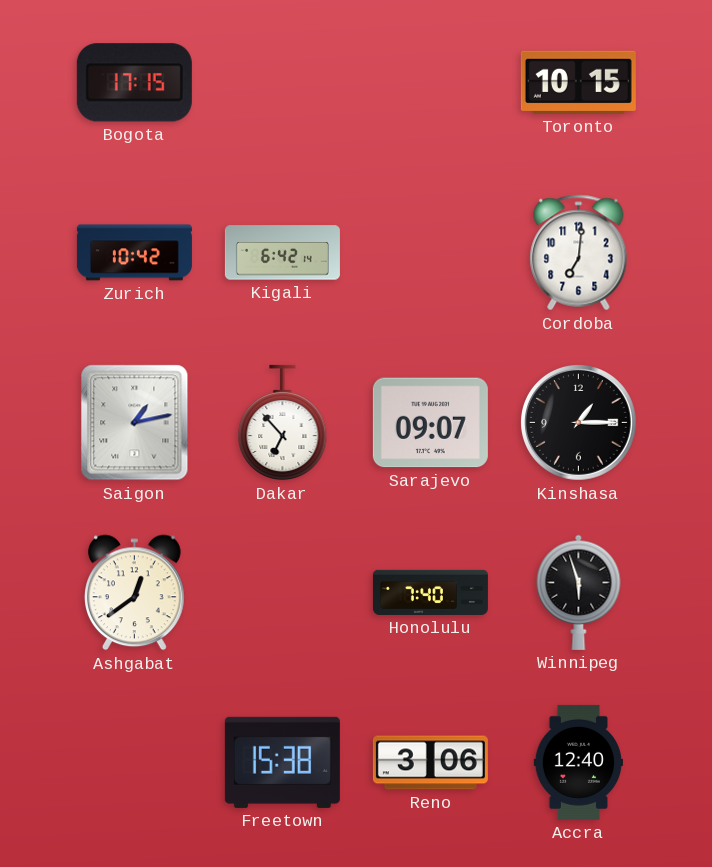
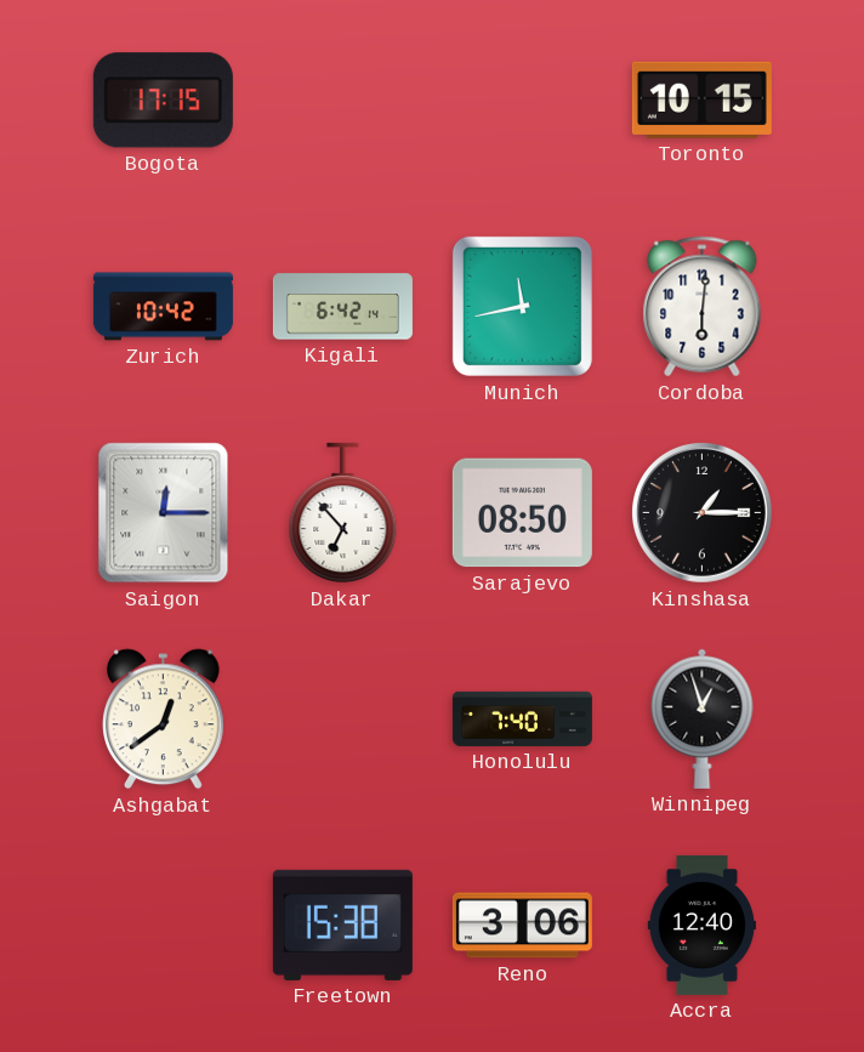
Munich: none -> 11:43 (522, 306)
Cordoba: 7:01 -> 6:01 (703, 307)
Saigon: 1:13 -> 12:15 (164, 513)
Sarajevo: 09:07 -> 08:50 (522, 513)
Winnipeg: 5:57 -> 12:57 (703, 718)
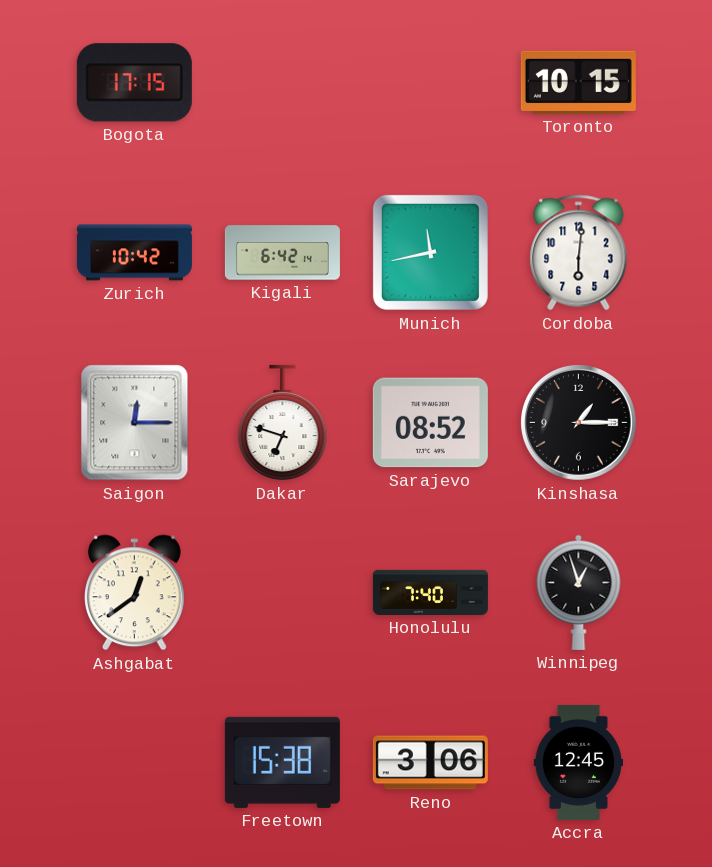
Dakar: 6:53 -> 6:48 (283, 423)
Sarajevo: 08:50 -> 08:52 (430, 423)
Accra: 12:40 -> 12:45 (578, 762)
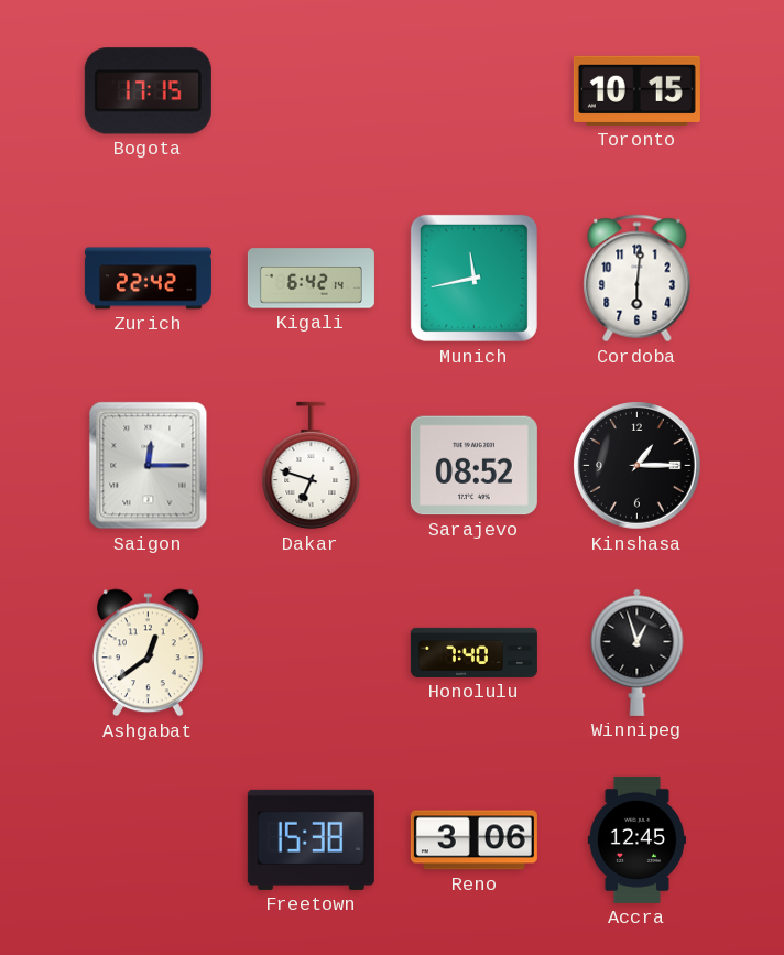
Zurich: 10:42 -> 22:42 (148, 279)
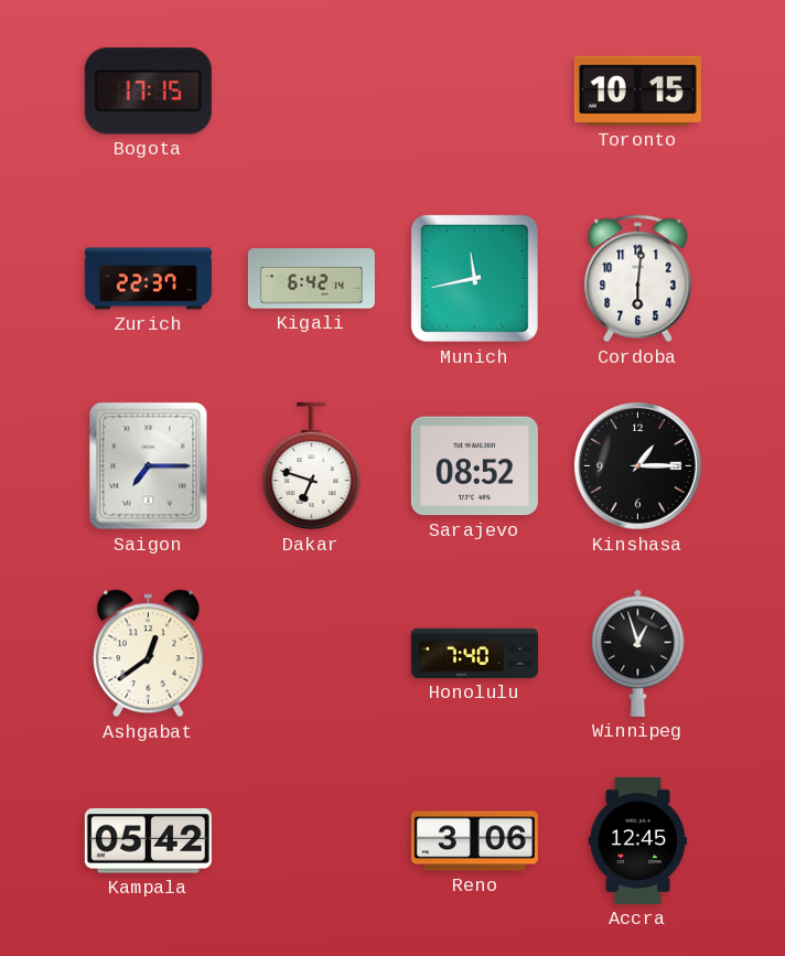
Zurich: 22:42 -> 22:37 (148, 279)
Saigon: 12:15 -> 7:15 (149, 466)
Kampala: none -> 05:42 (148, 841)
Freetown: 15:38 -> none (311, 839)
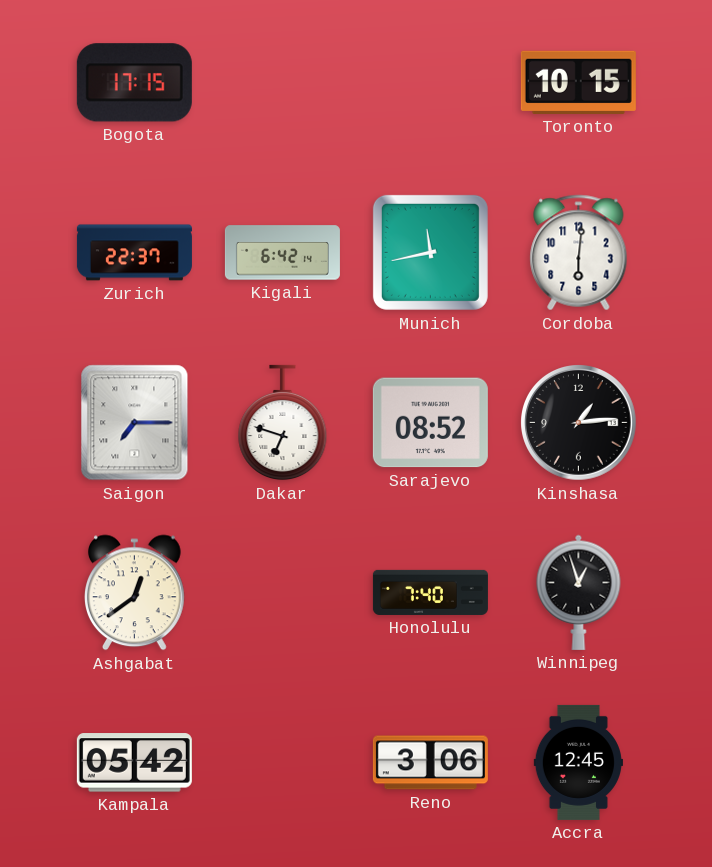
Kinshasa: 1:15 -> 1:14 (579, 423)
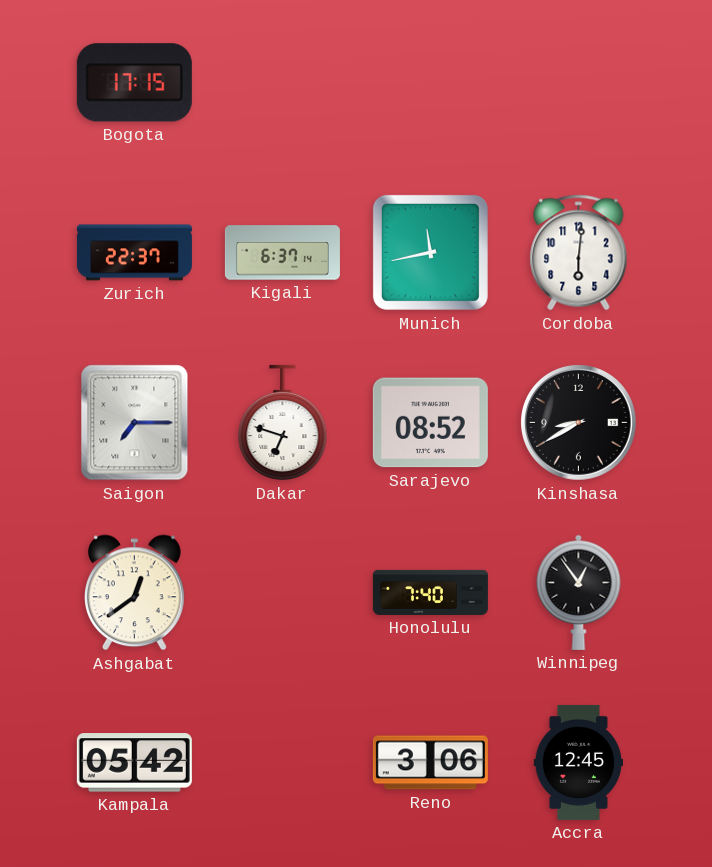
Toronto: 10:15 -> none (578, 82)
Kigali: 6:42 -> 6:37 (282, 253)
Kinshasa: 1:14 -> 8:40 (579, 423)
Winnipeg: 12:57 -> 12:54 (579, 592)
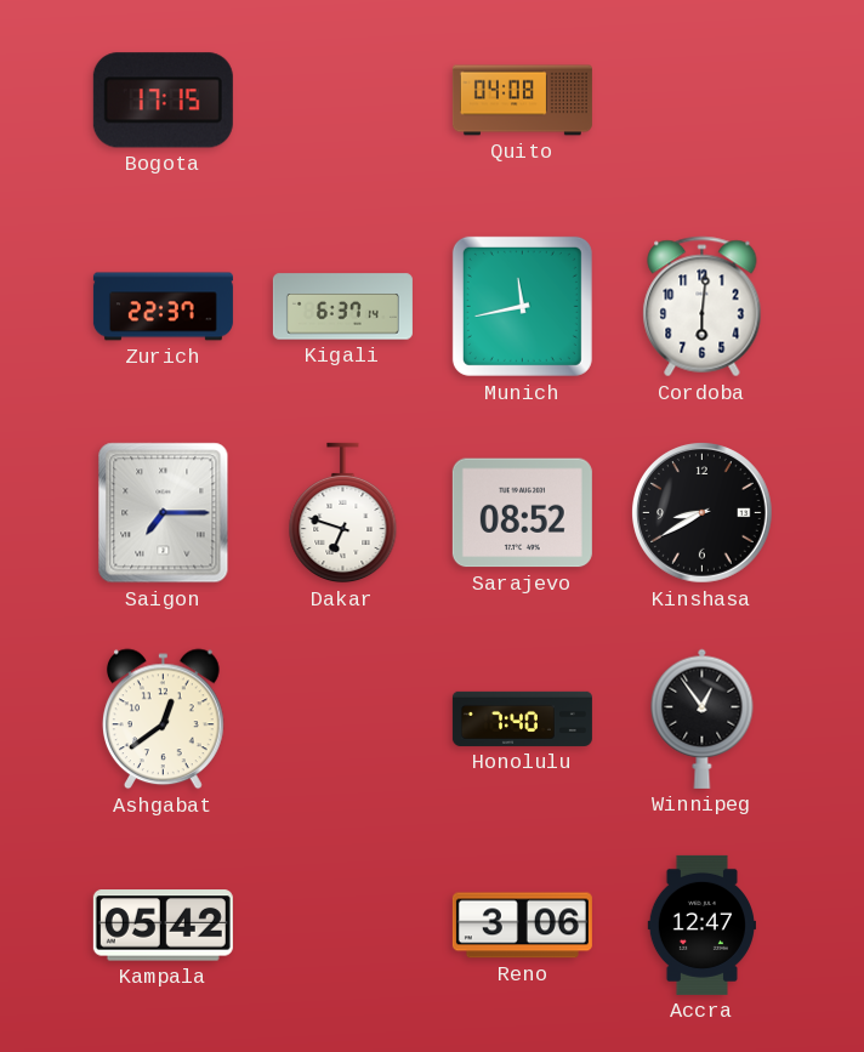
Quito: none -> 04:08 (522, 101)
Accra: 12:45 -> 12:47 (701, 925)
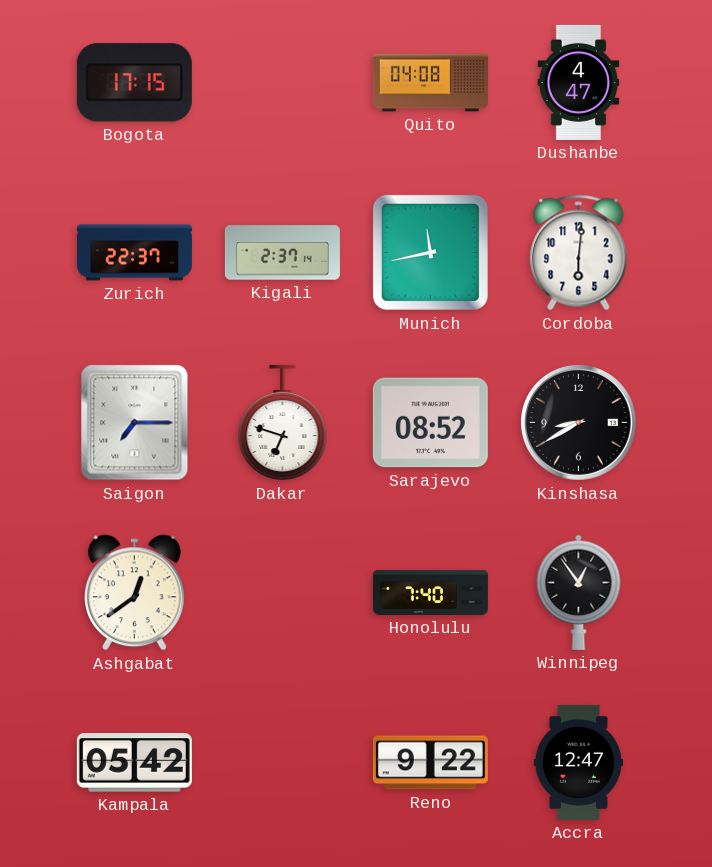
Dushanbe: none -> 4:47 (579, 82)
Kigali: 6:37 -> 2:37 (282, 253)
Reno: 3:06 -> 9:22 (430, 763)
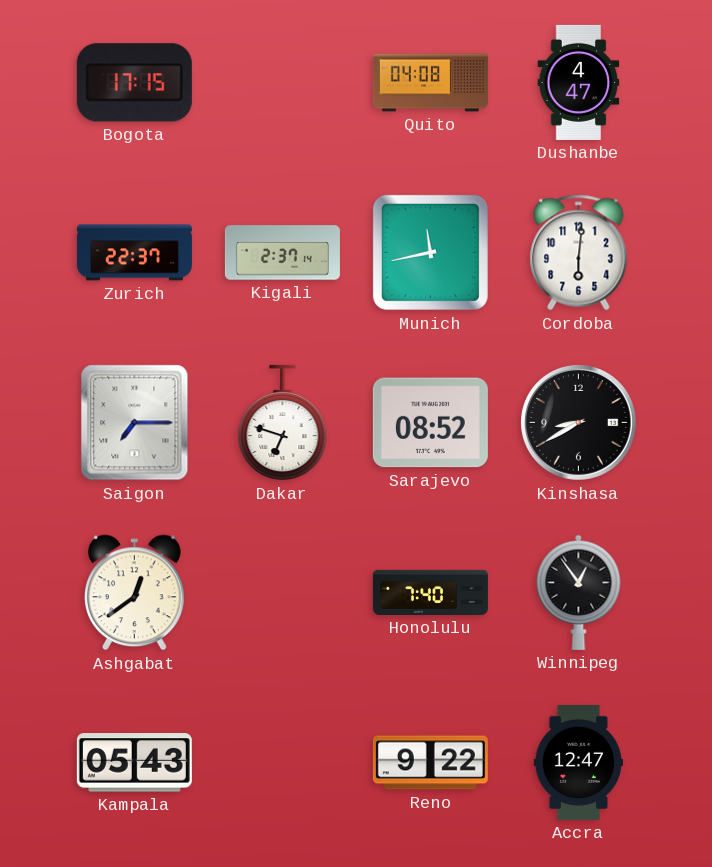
Kampala: 05:42 -> 05:43 (134, 763)
